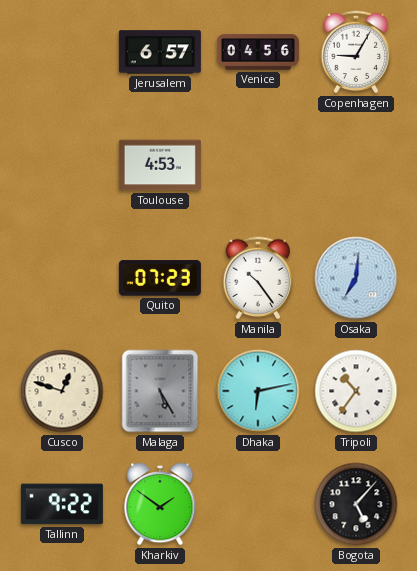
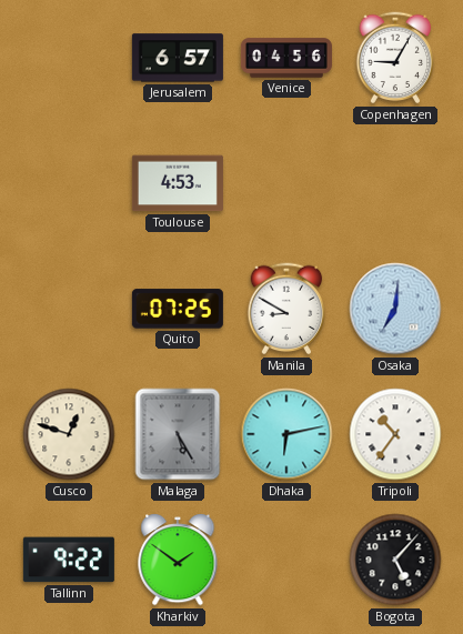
Quito: 07:23 -> 07:25 (178, 309)
Manila: 10:24 -> 8:50 (286, 309)
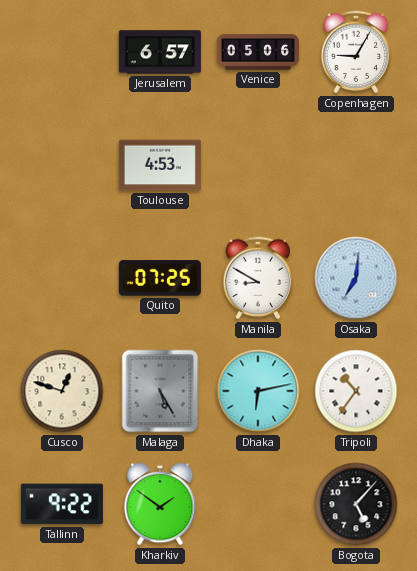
Venice: 04:56 -> 05:06 (258, 52)
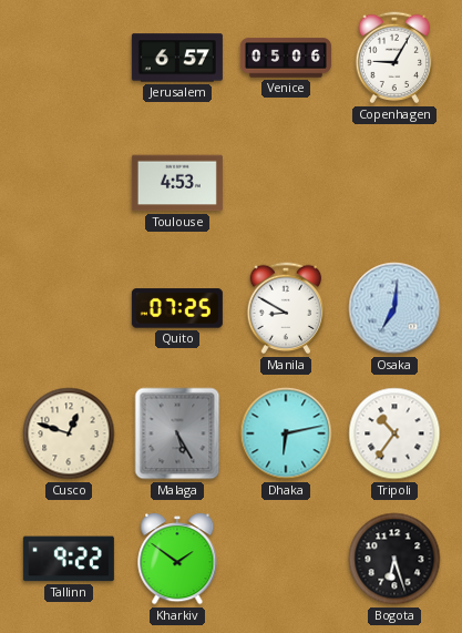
Bogota: 5:07 -> 6:27 (394, 559)
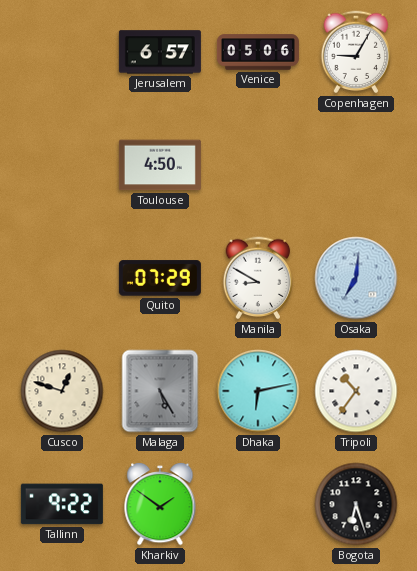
Toulouse: 4:53 -> 4:50 (160, 165)
Quito: 07:25 -> 07:29 (160, 278)
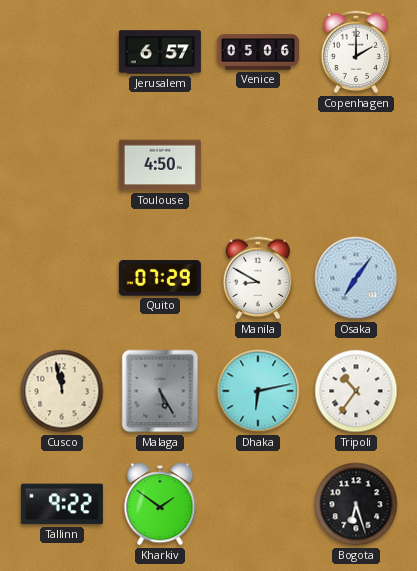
Copenhagen: 9:05 -> 2:00 (356, 52)
Osaka: 7:01 -> 7:06 (356, 278)
Cusco: 12:48 -> 11:58 (62, 391)
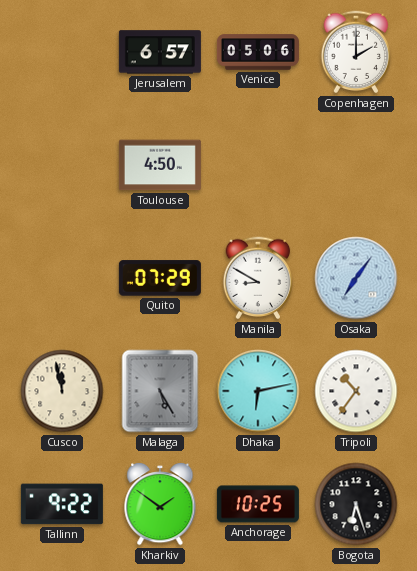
Anchorage: none -> 10:25 (258, 504)
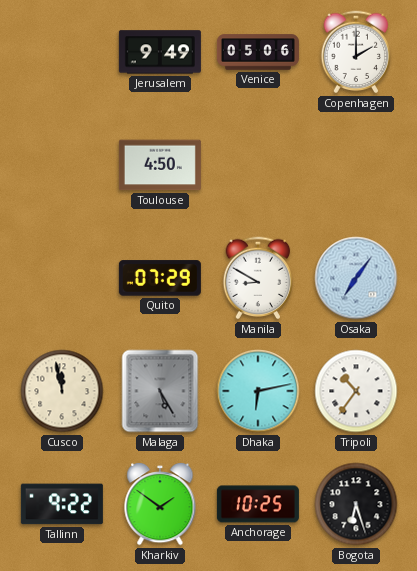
Jerusalem: 6:57 -> 9:49 (160, 52)
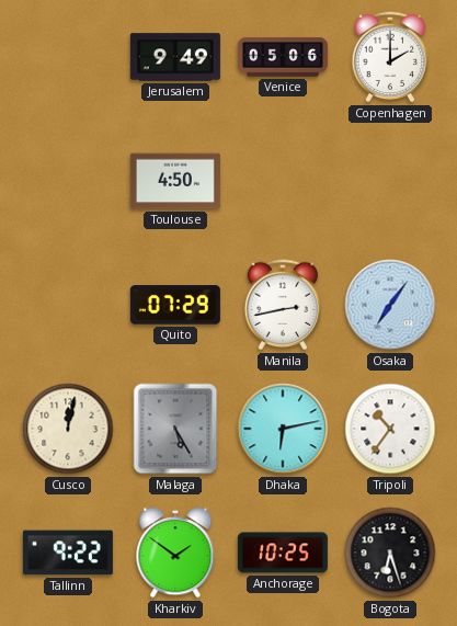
Manila: 8:50 -> 2:43 (283, 305)
Cusco: 11:58 -> 12:02 (68, 429)
